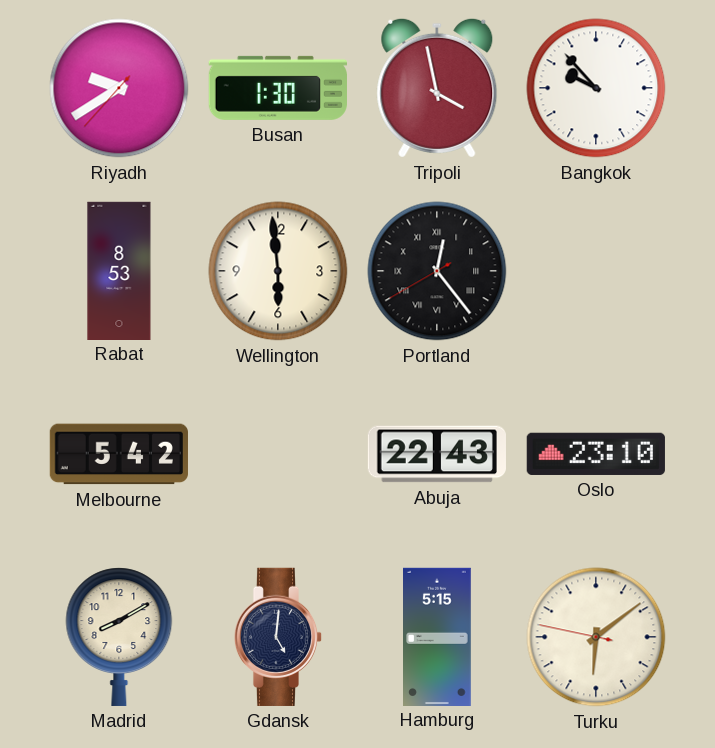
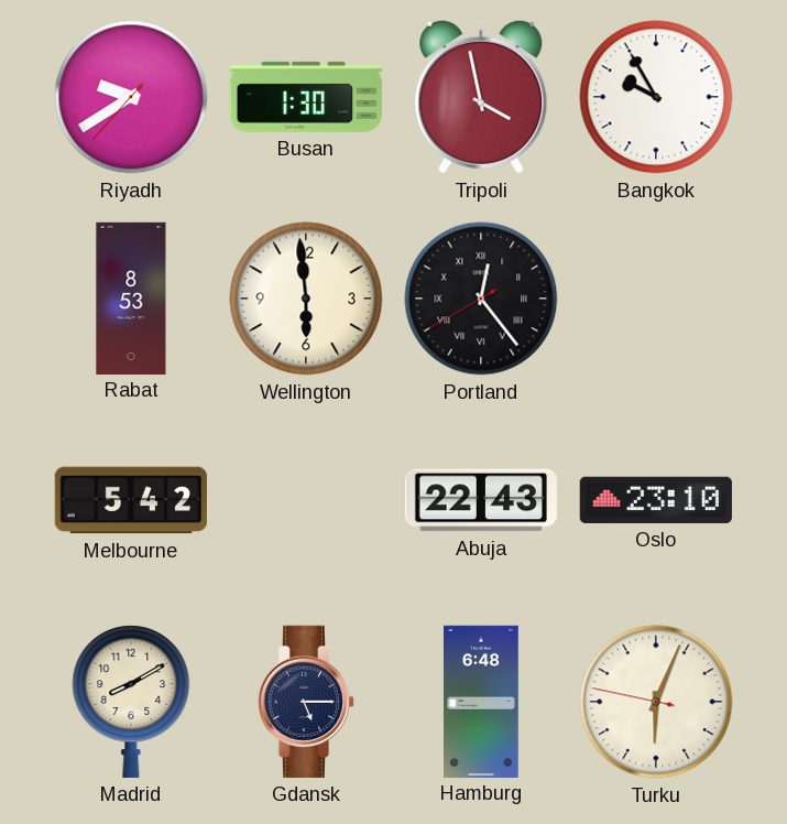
Bangkok: 9:53 -> 9:55 (656, 97)
Gdansk: 5:01 -> 5:15 (306, 702)
Hamburg: 5:15 -> 6:48 (482, 701)
Turku: 6:08 -> 6:03 (656, 702)
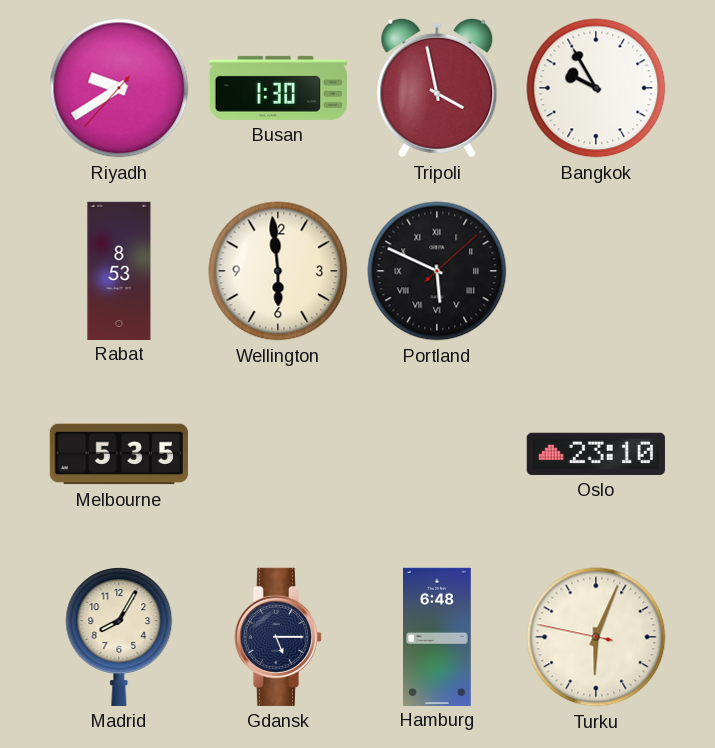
Portland: 12:23 -> 5:49 (437, 271)
Melbourne: 5:42 -> 5:35 (119, 454)
Abuja: 22:43 -> none (481, 500)
Madrid: 8:10 -> 8:05 (119, 637)
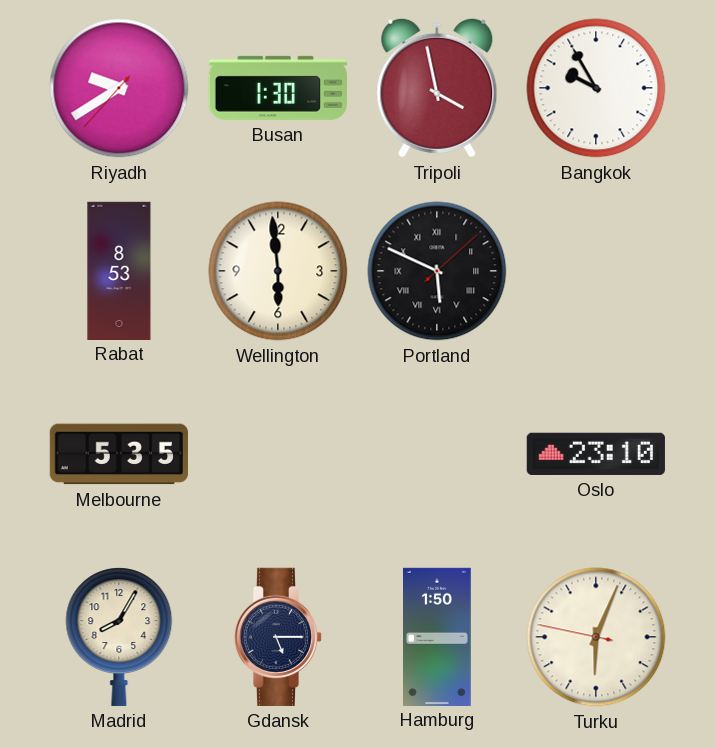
Hamburg: 6:48 -> 1:50 (438, 636)
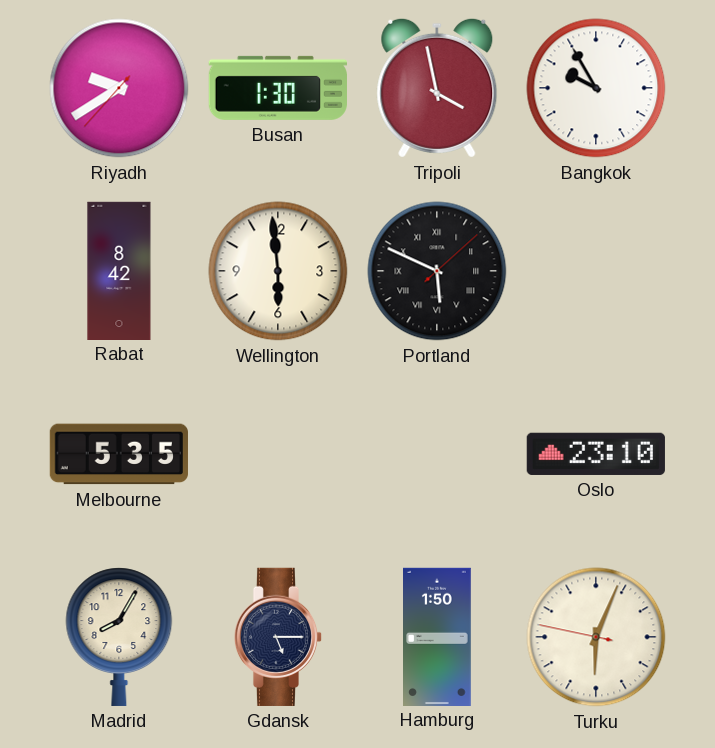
Rabat: 8:53 -> 8:42 (119, 270)
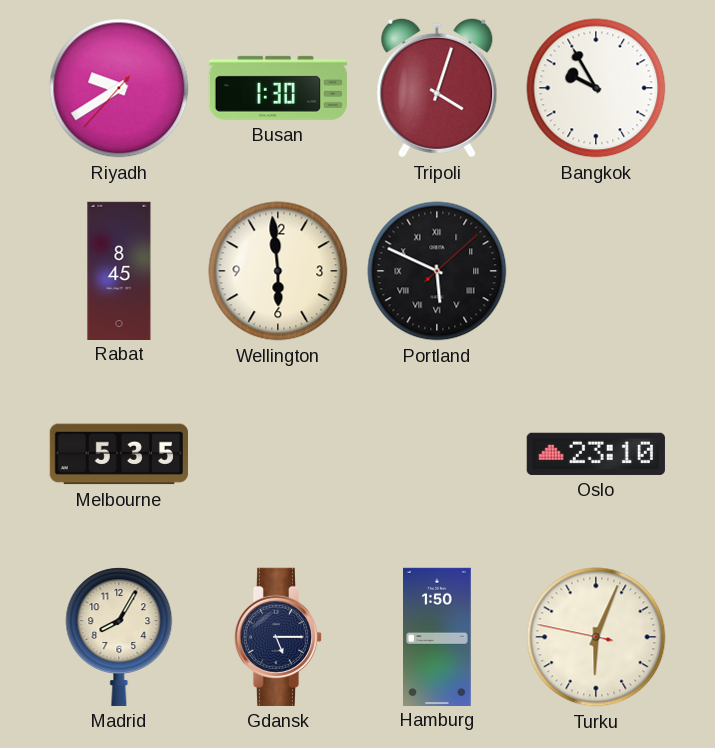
Tripoli: 3:58 -> 4:03 (437, 88)
Rabat: 8:42 -> 8:45 (119, 270)
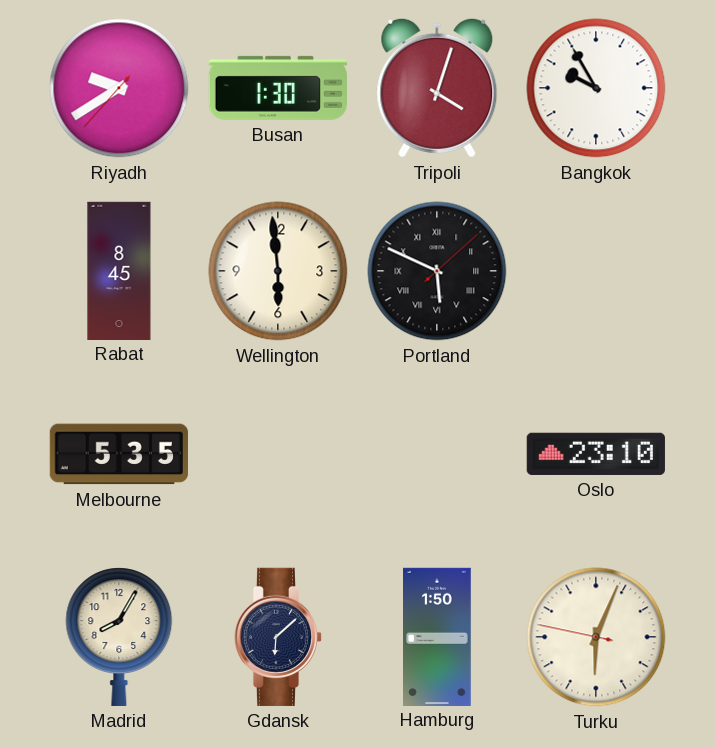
Gdansk: 5:15 -> 6:08 (278, 637)
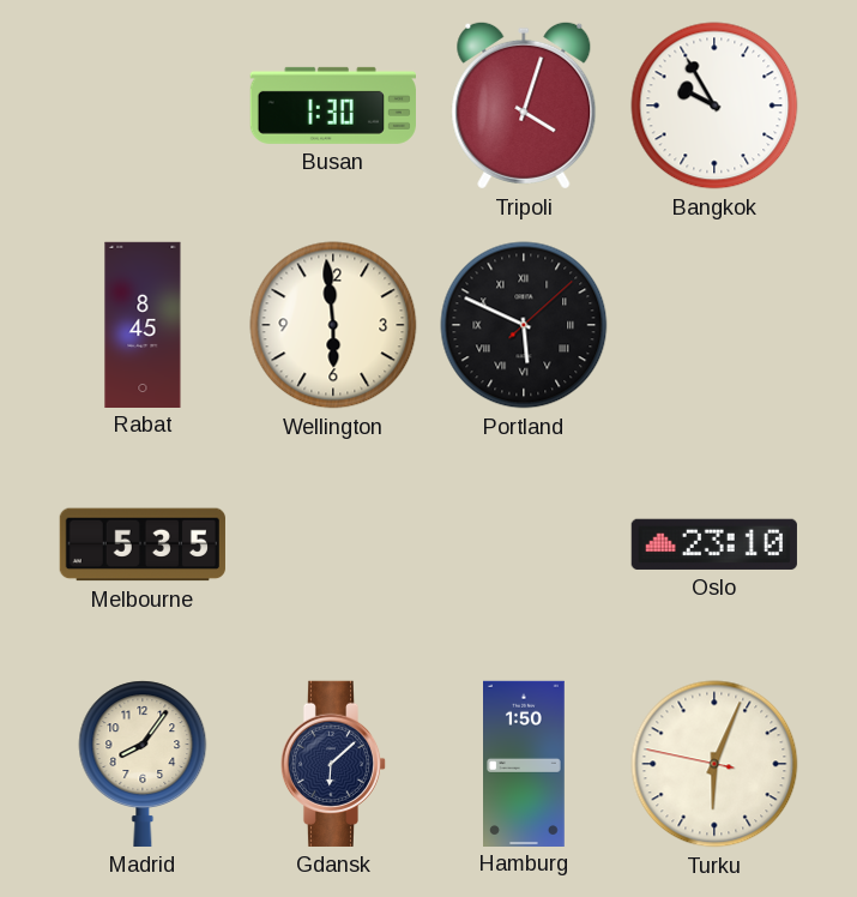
Riyadh: 9:39 -> none (119, 88)
Madrid: 8:05 -> 8:06 (143, 764)
